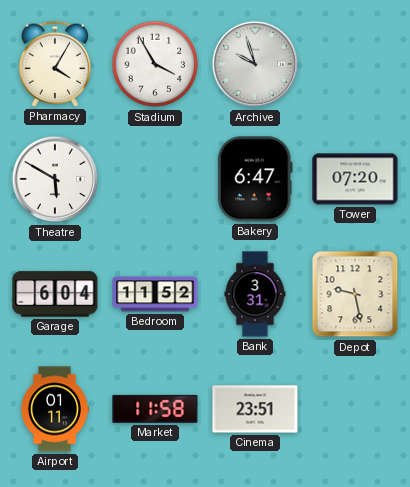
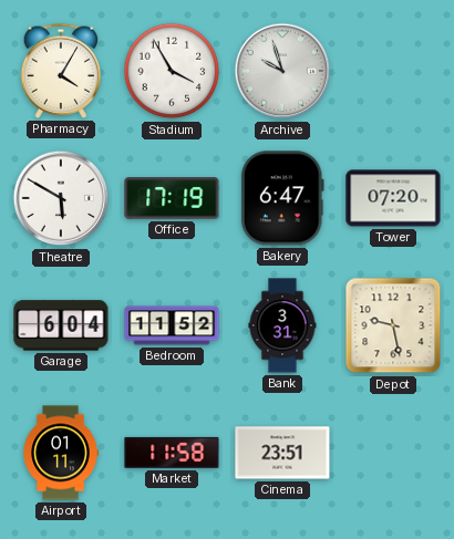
Office: none -> 17:19 (172, 198)
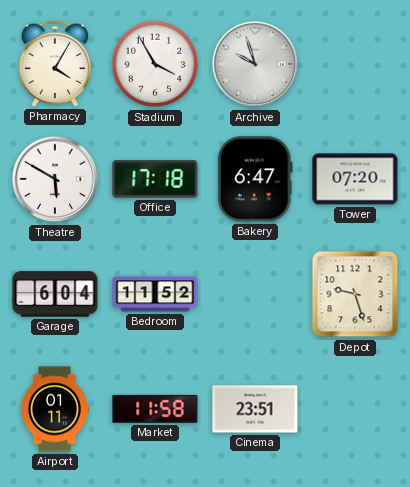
Office: 17:19 -> 17:18 (155, 179)
Bank: 3:31 -> none (282, 325)
Depot: 9:28 -> 9:27 (355, 294)
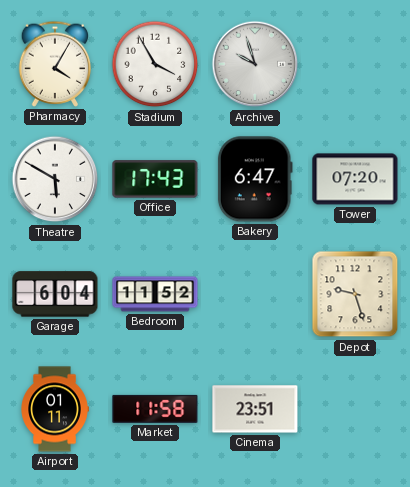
Office: 17:18 -> 17:43 (155, 179)
